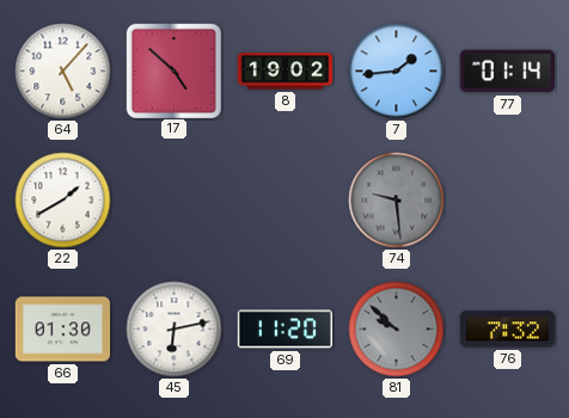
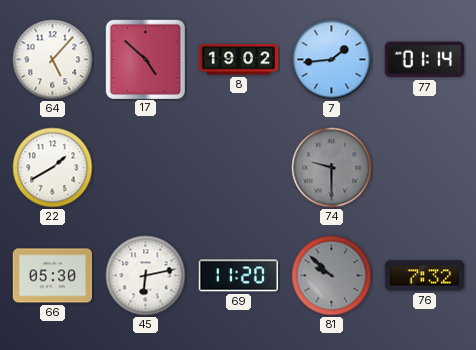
74: 9:29 -> 9:30 (332, 168)
66: 01:30 -> 05:30 (53, 276)
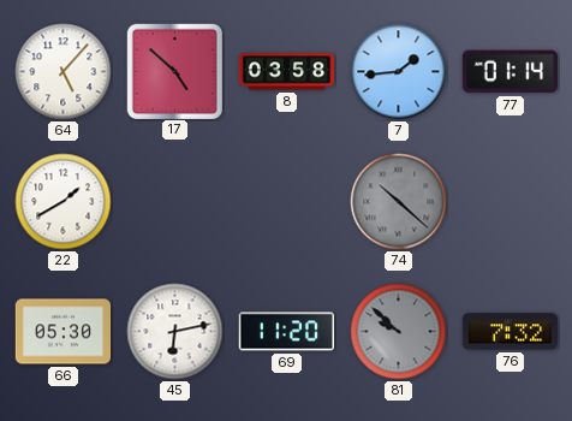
8: 19:02 -> 03:58 (287, 72)
74: 9:30 -> 10:22 (399, 202)
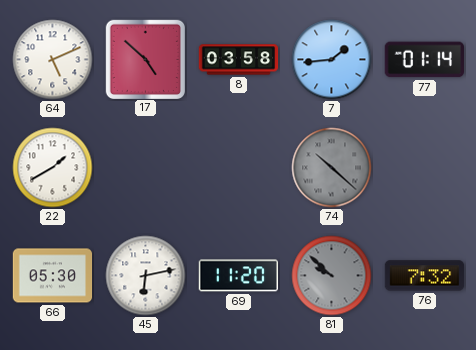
64: 5:07 -> 5:11 (53, 60)
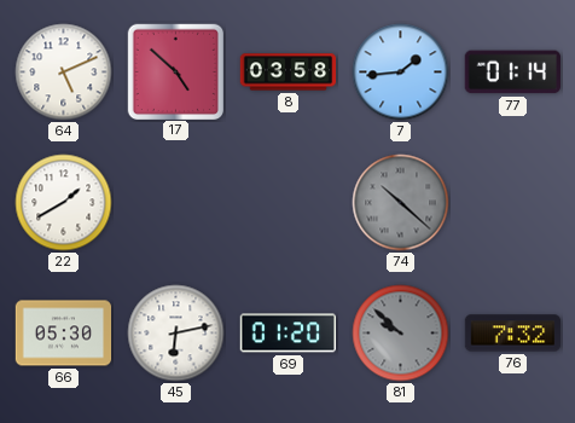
69: 11:20 -> 01:20 (287, 334)
